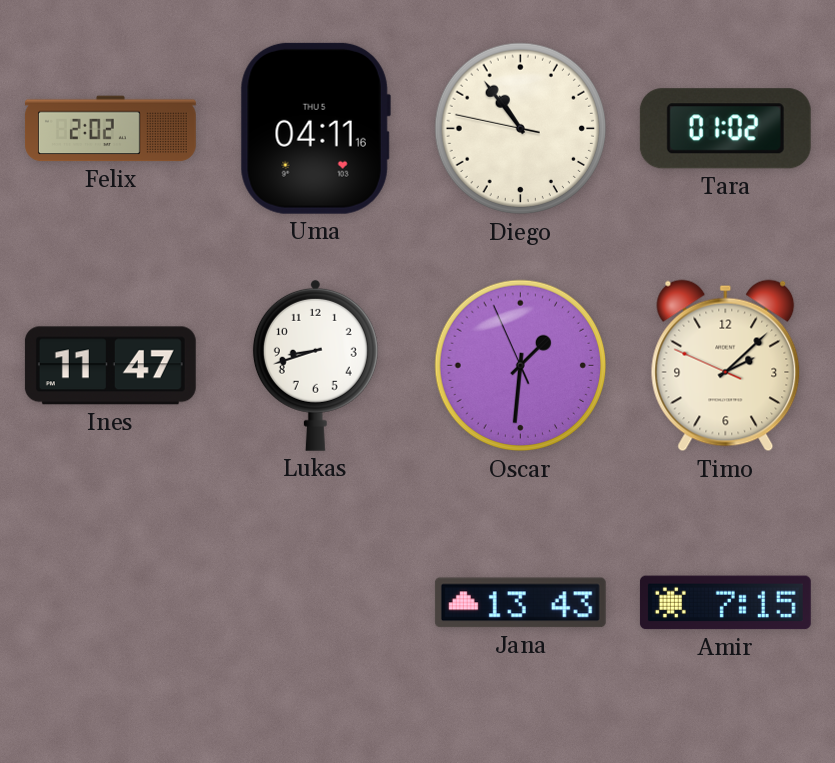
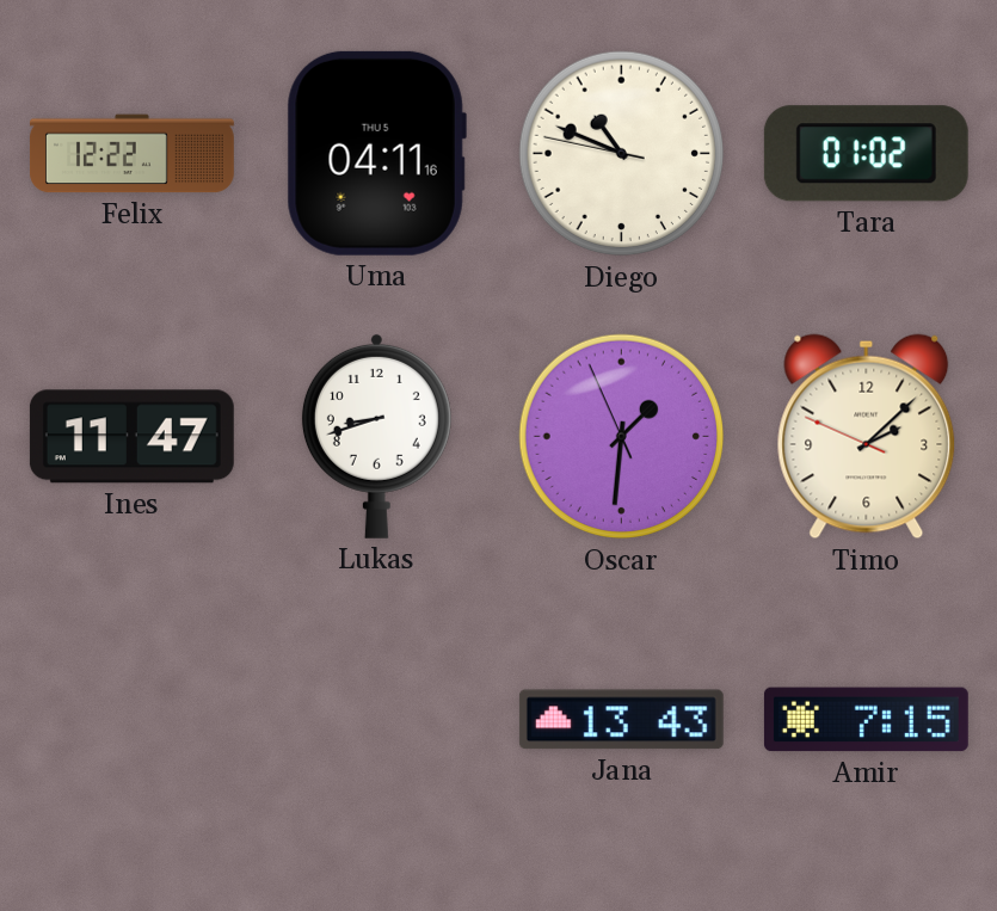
Felix: 2:02 -> 12:22 (131, 154)
Diego: 10:53 -> 10:48 (622, 154)
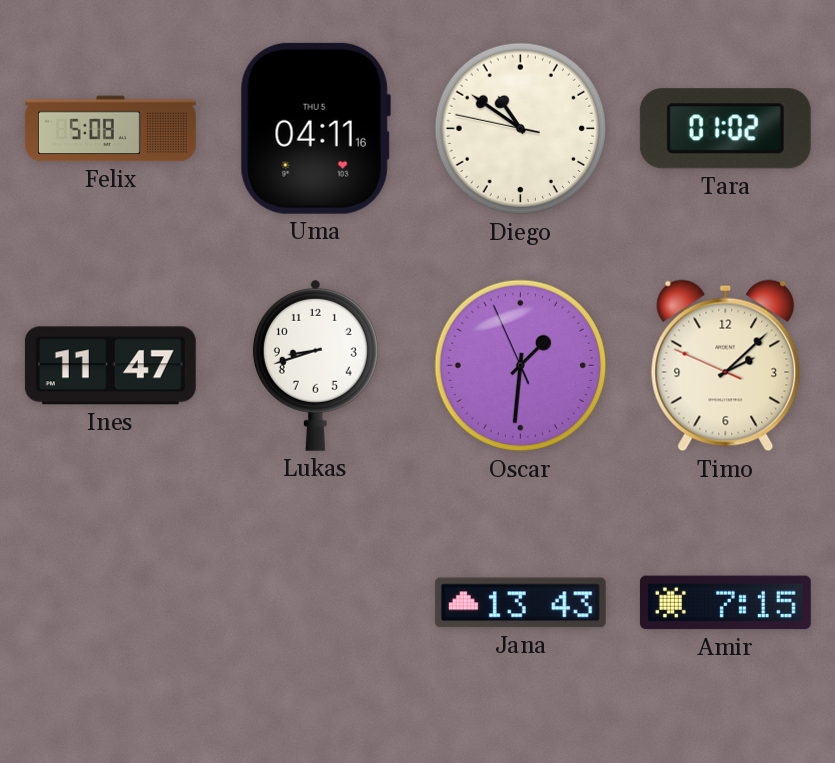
Felix: 12:22 -> 5:08 (110, 129)
Diego: 10:48 -> 10:50 (521, 129)
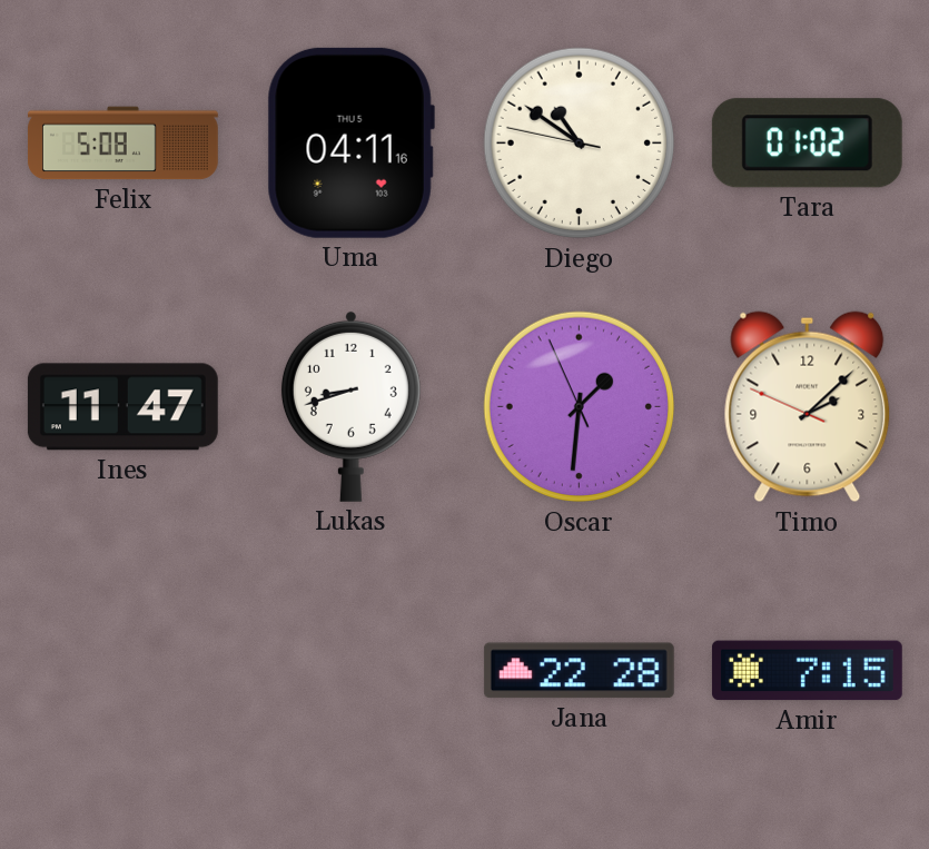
Jana: 13:43 -> 22:28 (579, 671)
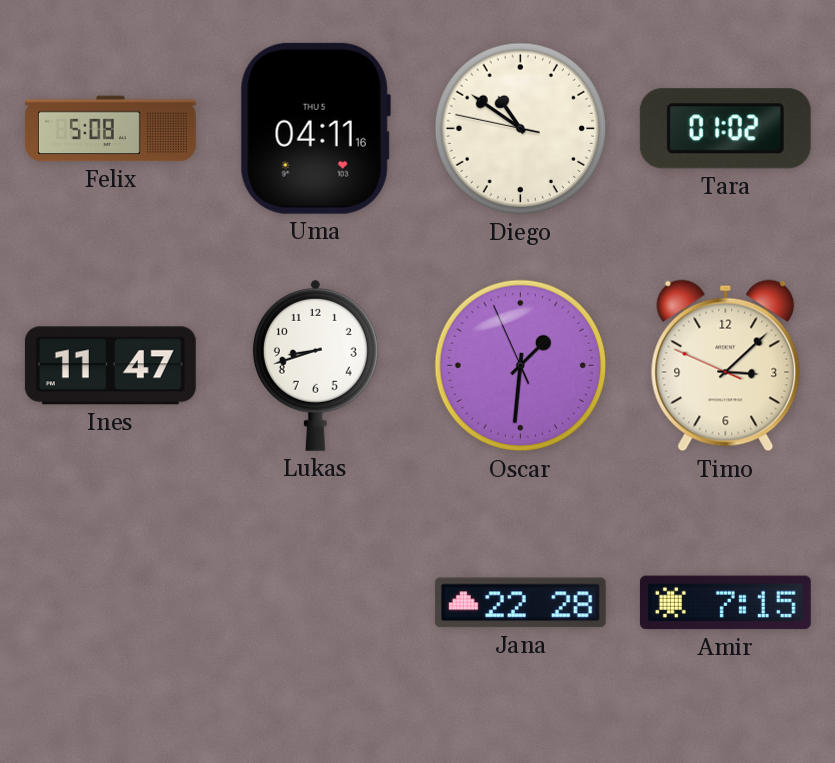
Timo: 2:07 -> 3:07 (726, 366)
